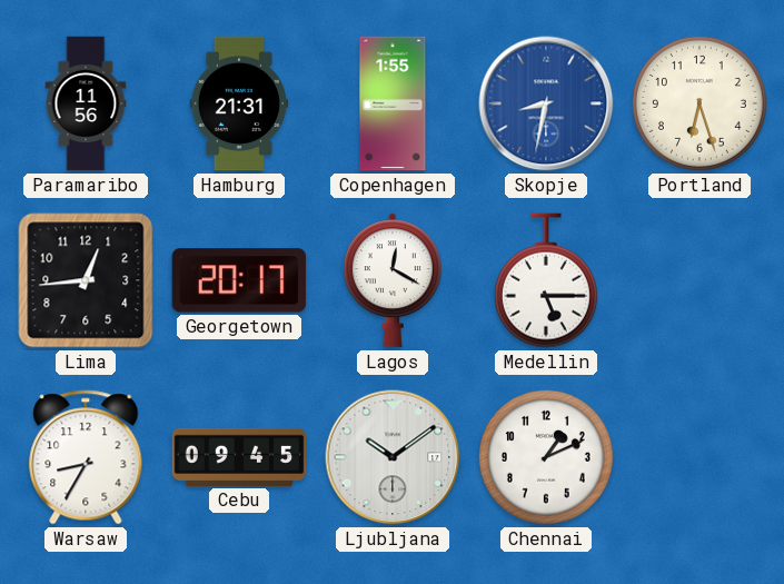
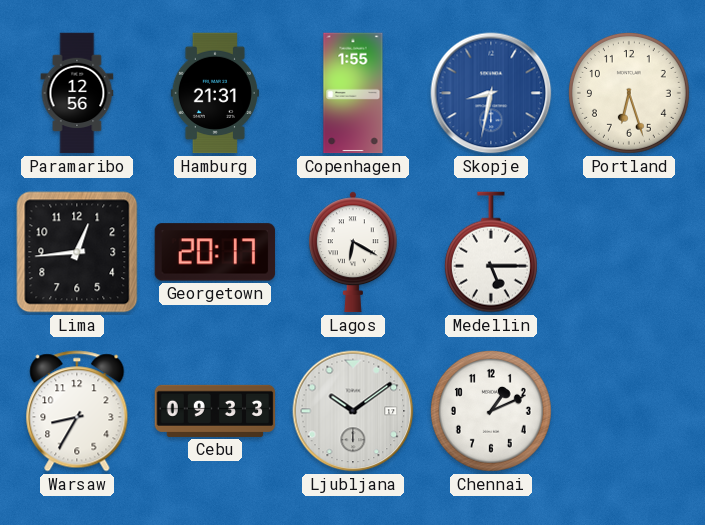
Paramaribo: 11:56 -> 12:56 (77, 93)
Lagos: 12:20 -> 6:20 (353, 252)
Cebu: 09:45 -> 09:33 (215, 411)
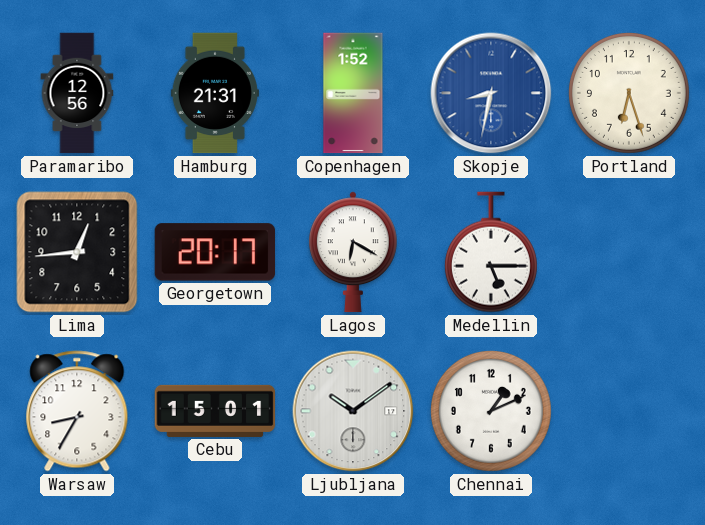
Copenhagen: 1:55 -> 1:52 (353, 93)
Cebu: 09:33 -> 15:01 (215, 411)
